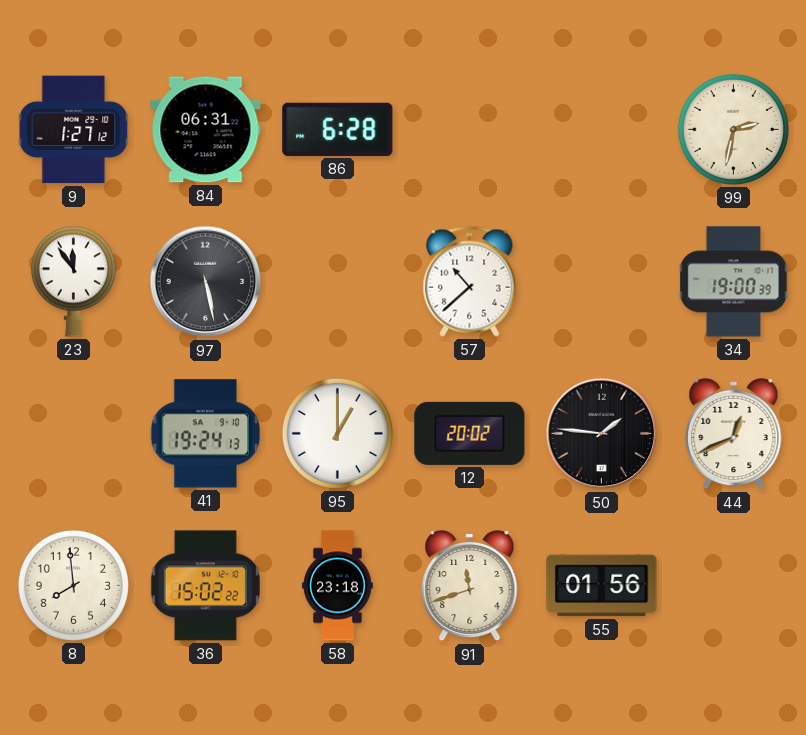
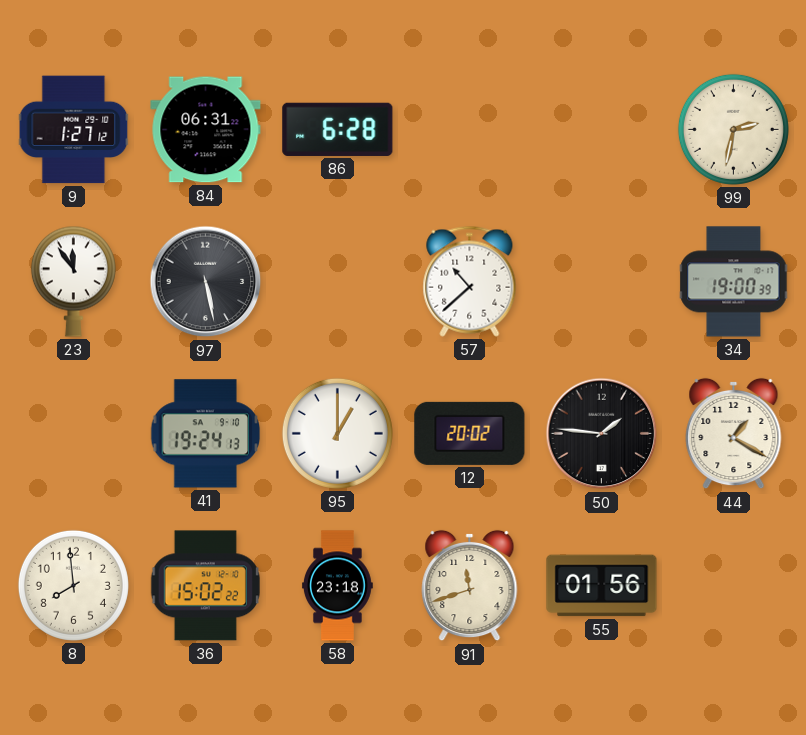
44: 12:41 -> 1:20 (734, 434)
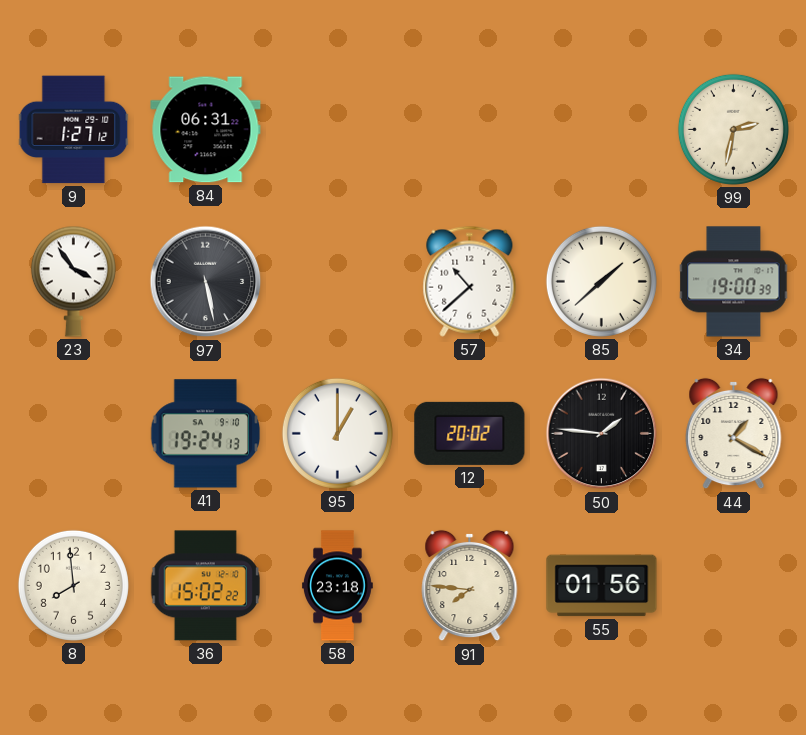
86: 6:28 -> none (338, 129)
23: 11:54 -> 3:54 (73, 281)
85: none -> 1:38 (601, 281)
91: 11:42 -> 7:46 (470, 586)
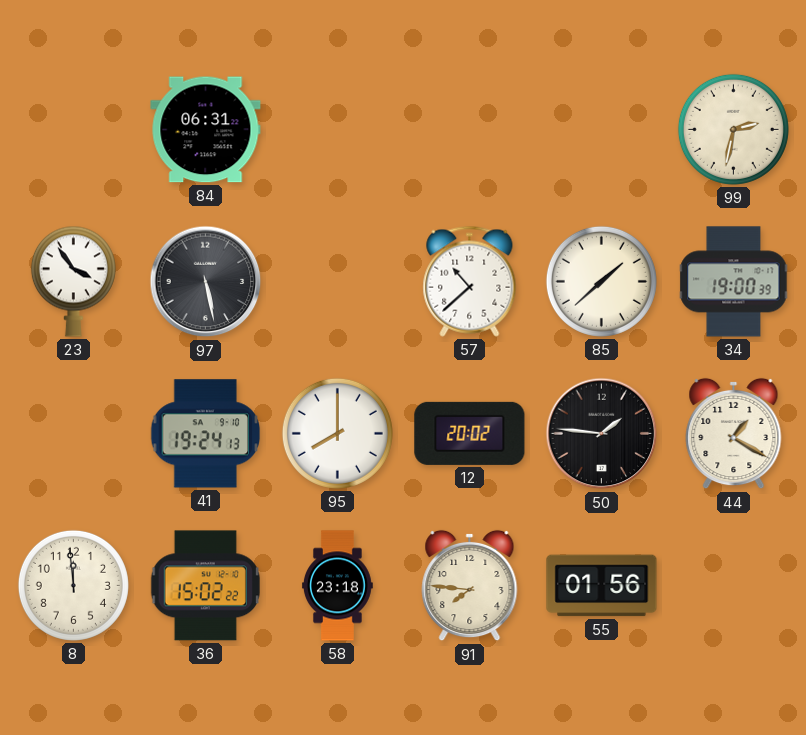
9: 1:27 -> none (74, 130)
95: 1:00 -> 8:00 (337, 433)
8: 7:59 -> 11:59 (73, 585)
